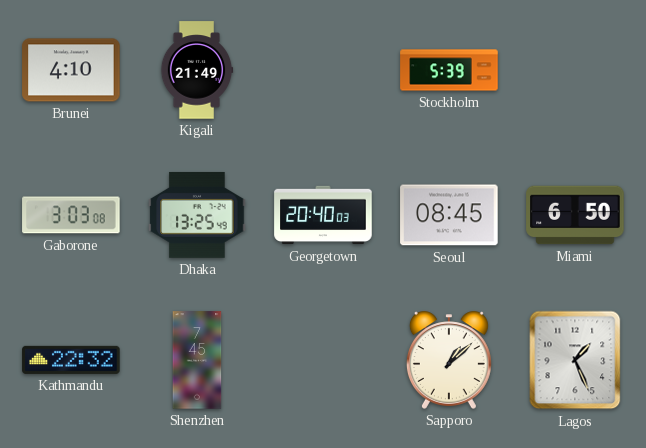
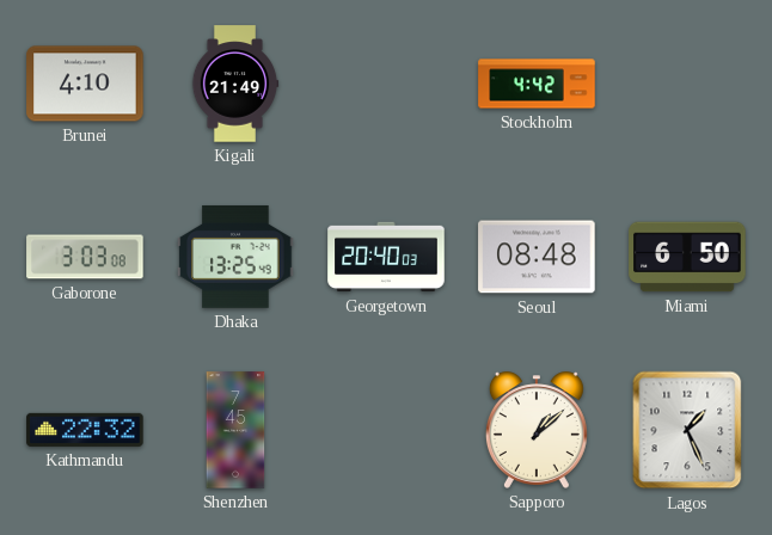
Stockholm: 5:39 -> 4:42 (537, 84)
Seoul: 08:45 -> 08:48 (537, 257)
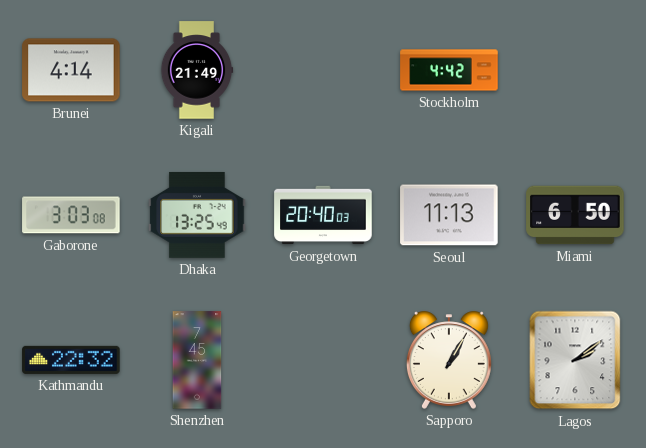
Brunei: 4:10 -> 4:14 (71, 70)
Seoul: 08:48 -> 11:13 (449, 215)
Sapporo: 1:08 -> 1:05 (449, 360)
Lagos: 1:26 -> 2:09 (575, 360)
